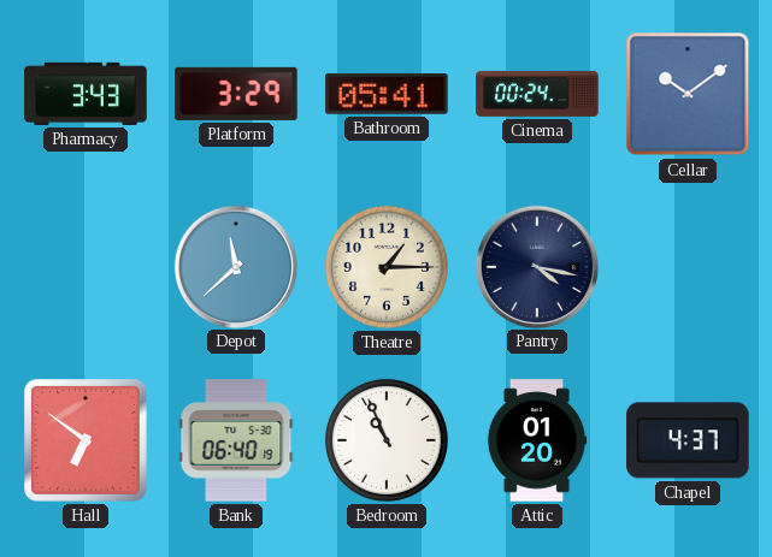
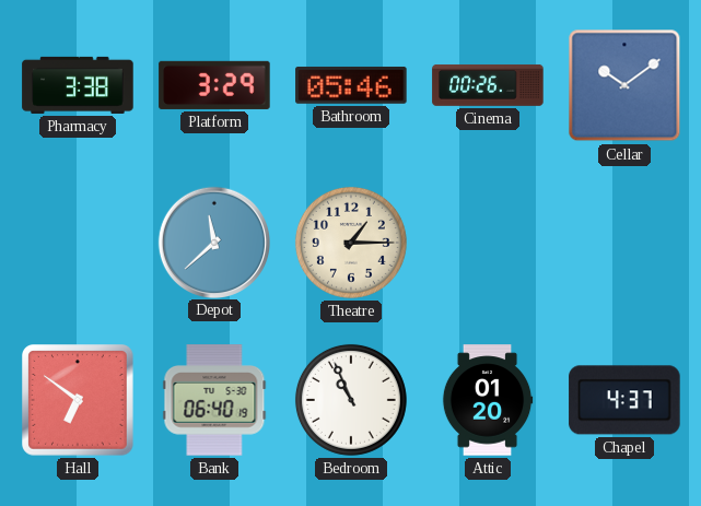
Pharmacy: 3:43 -> 3:38 (78, 85)
Bathroom: 05:41 -> 05:46 (351, 85)
Cinema: 00:24 -> 00:26 (488, 85)
Pantry: 4:17 -> none (536, 266)
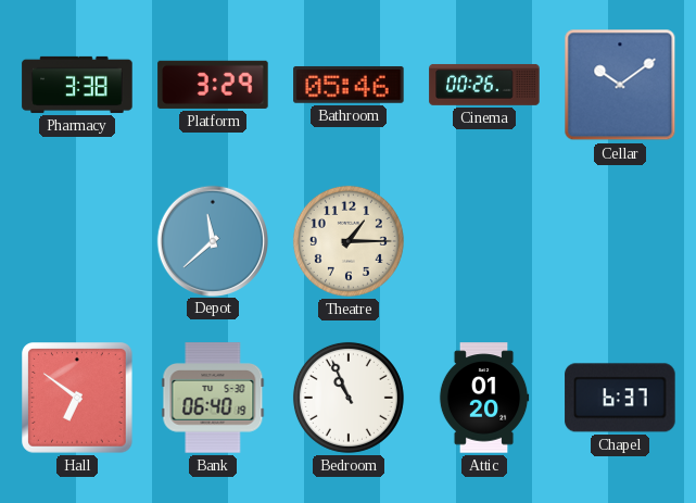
Chapel: 4:37 -> 6:37 (620, 398)
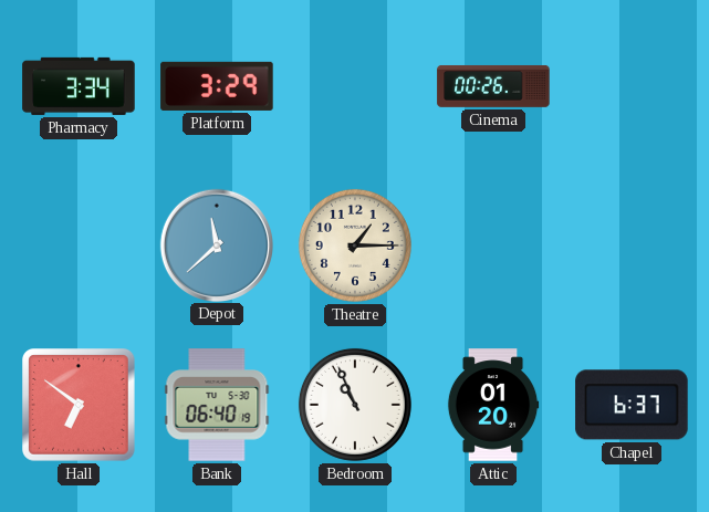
Pharmacy: 3:38 -> 3:34 (79, 86)
Bathroom: 05:46 -> none (349, 85)
Cellar: 10:09 -> none (620, 85)
